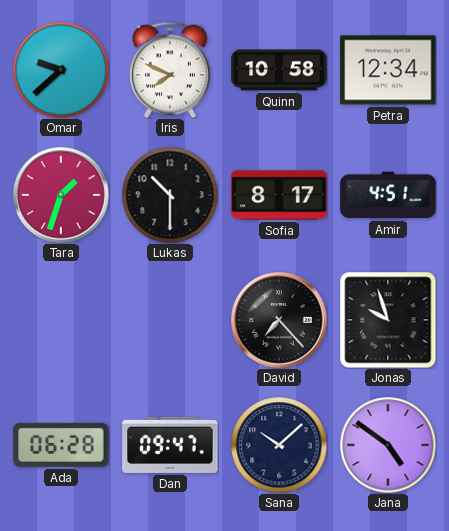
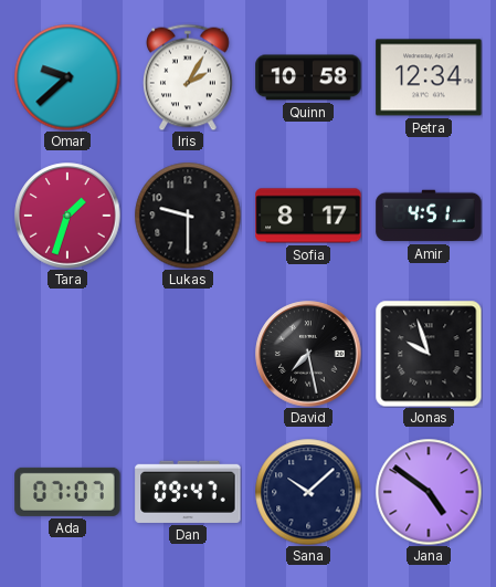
Iris: 7:49 -> 2:05 (189, 77)
Lukas: 10:30 -> 9:30 (188, 216)
David: 7:23 -> 7:28 (308, 354)
Ada: 06:28 -> 07:07 (67, 492)
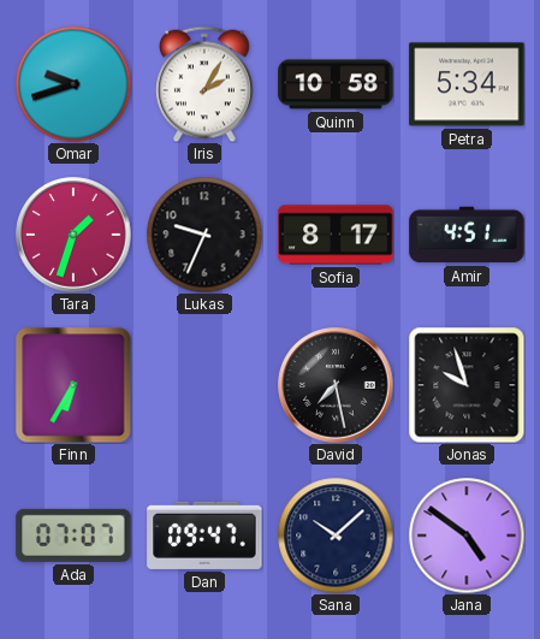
Omar: 9:38 -> 9:42 (73, 84)
Petra: 12:34 -> 5:34 (467, 84)
Lukas: 9:30 -> 9:34 (204, 235)
Finn: none -> 6:35 (73, 385)
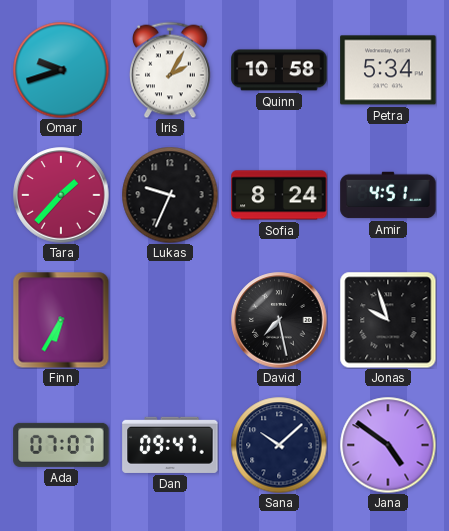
Tara: 1:33 -> 1:37 (61, 195)
Sofia: 8:17 -> 8:24 (279, 195)
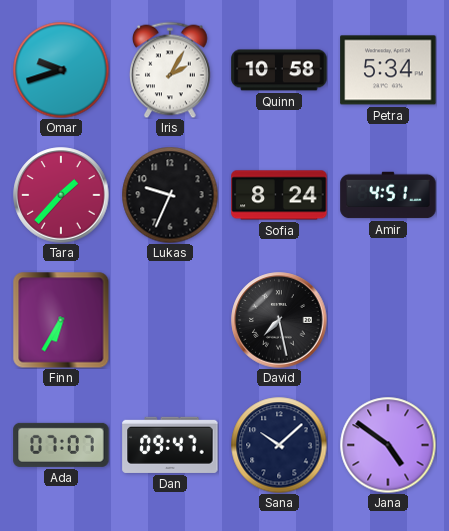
Jonas: 9:57 -> none (388, 320)
